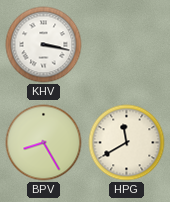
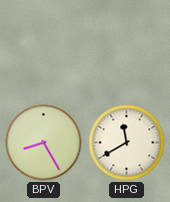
KHV: 3:17 -> none (44, 45)
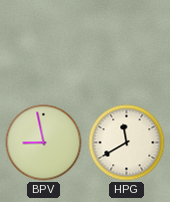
BPV: 8:25 -> 8:58 (44, 143)
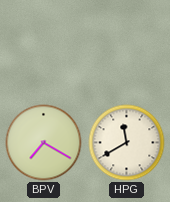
BPV: 8:58 -> 7:20 (44, 143)
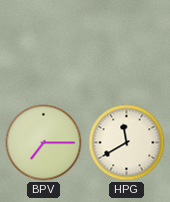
BPV: 7:20 -> 7:15 (44, 143)
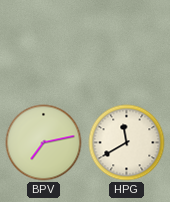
BPV: 7:15 -> 7:13 (44, 143)
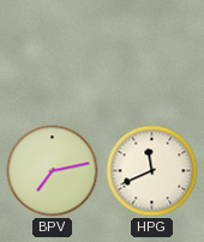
HPG: 11:40 -> 11:41 (152, 171)
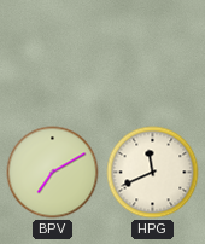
BPV: 7:13 -> 7:10 (53, 173)
